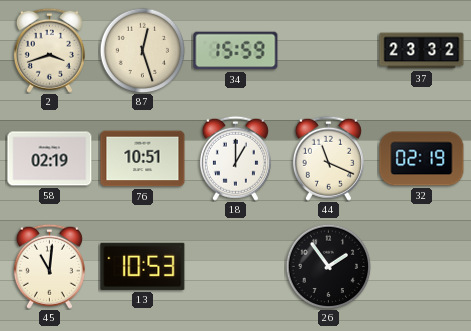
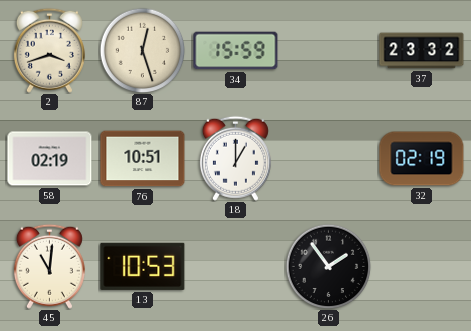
44: 11:19 -> none (328, 158)
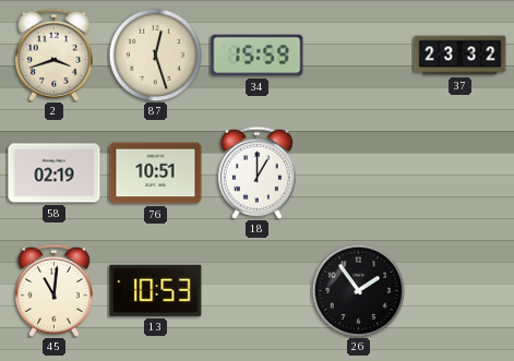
32: 02:19 -> none (422, 159)
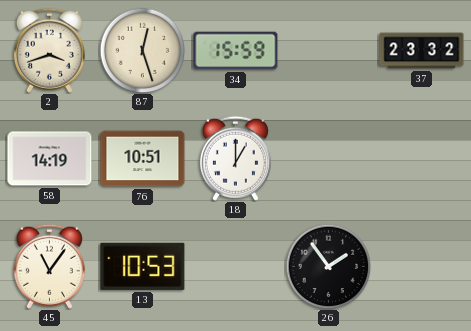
58: 02:19 -> 14:19 (50, 159)
45: 11:01 -> 11:06 (49, 266)
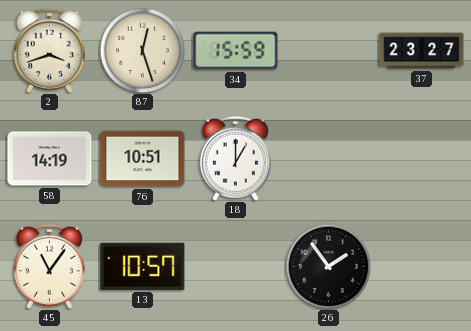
37: 23:32 -> 23:27 (422, 51)
13: 10:53 -> 10:57 (143, 266)
